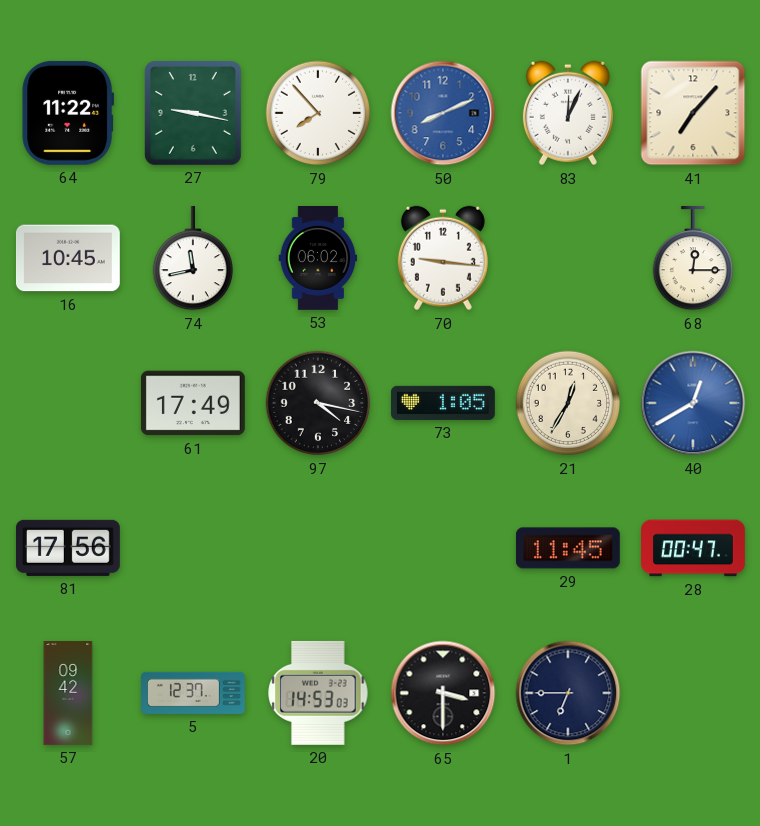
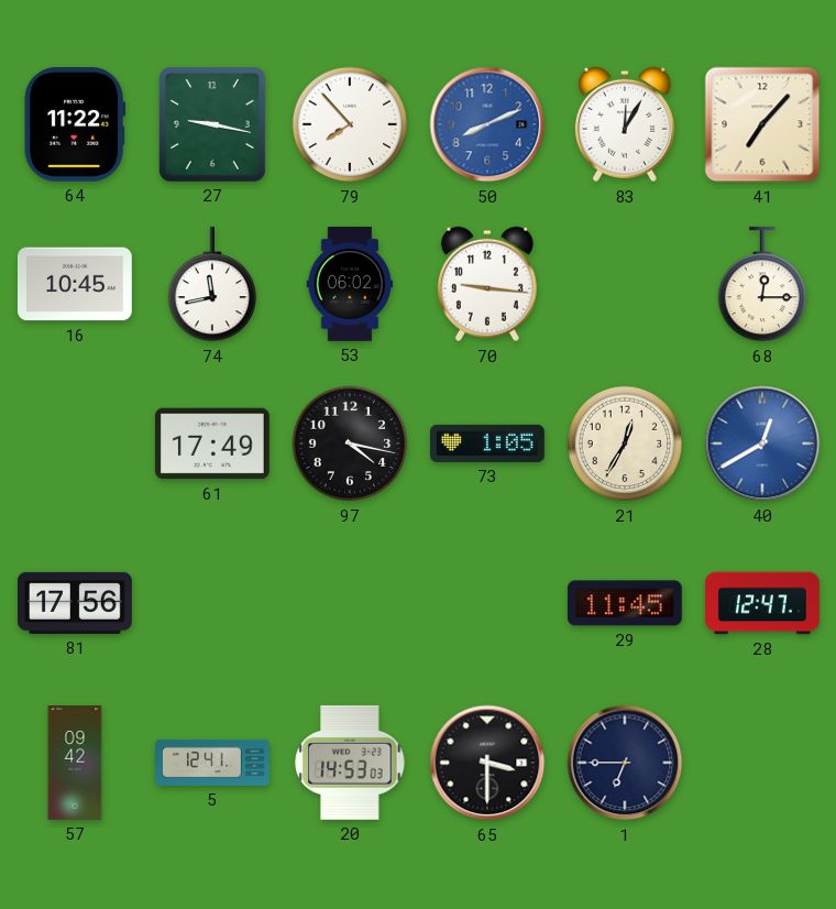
83: 12:04 -> 12:05 (625, 124)
28: 00:47 -> 12:47 (763, 603)
5: 12:37 -> 12:41 (213, 763)
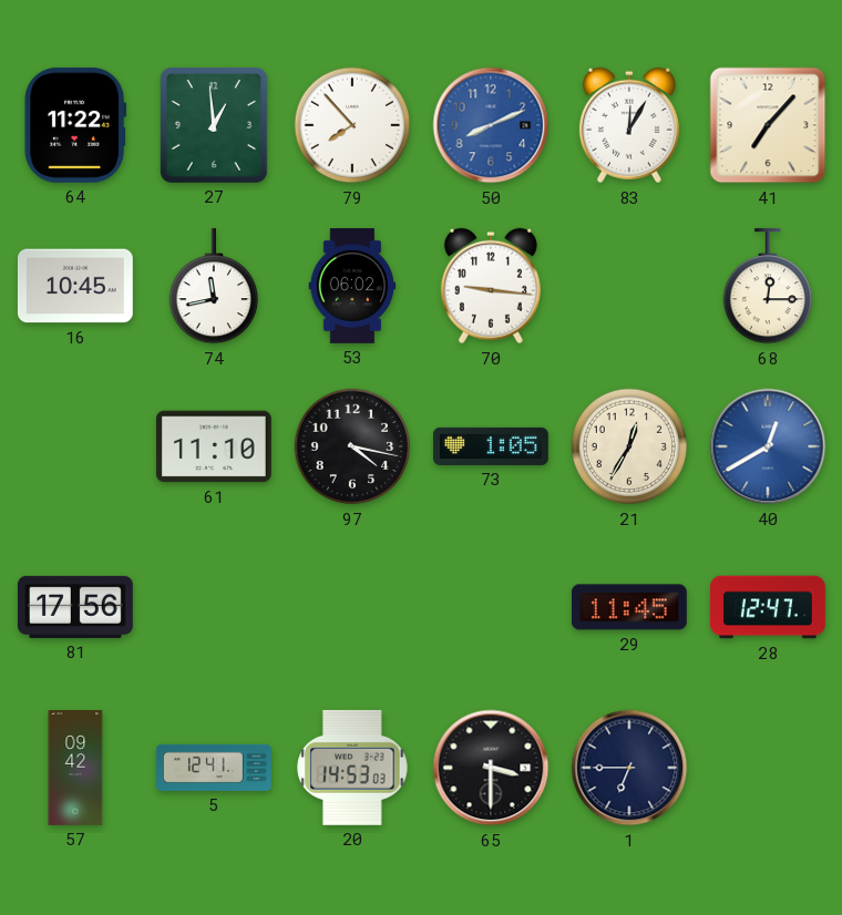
27: 9:17 -> 12:59 (214, 125)
61: 17:49 -> 11:10 (214, 446)
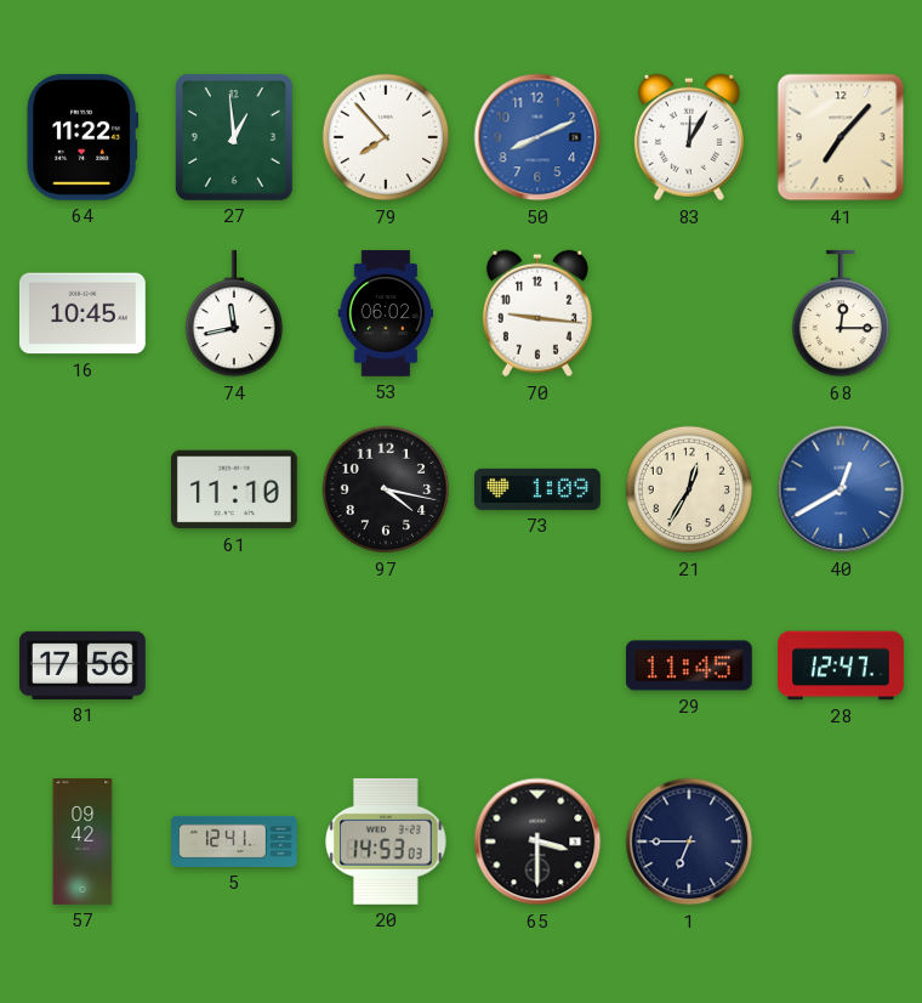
73: 1:05 -> 1:09 (537, 489)
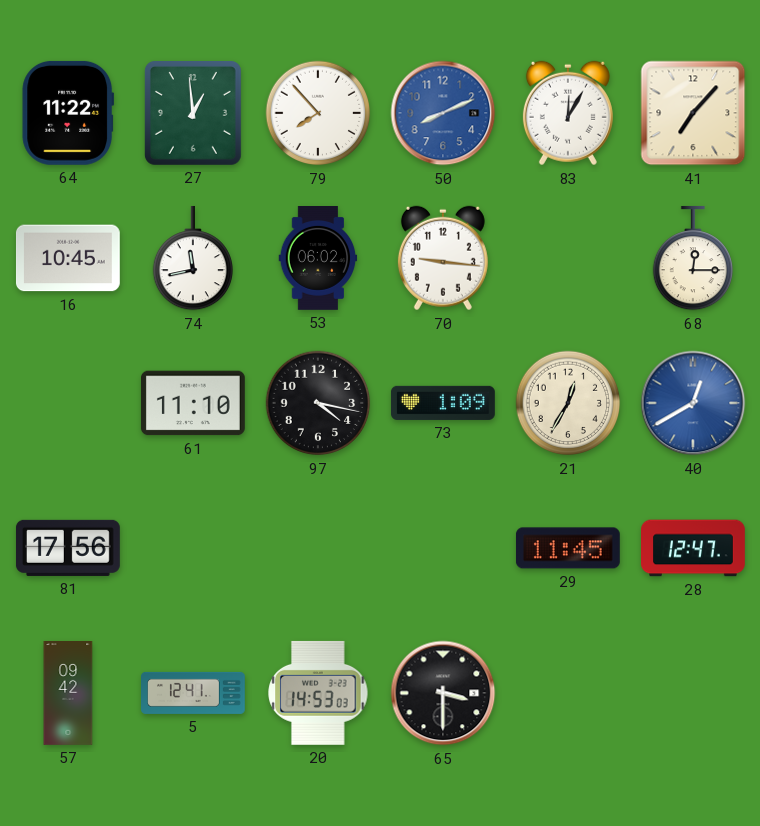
1: 6:45 -> none (689, 841)
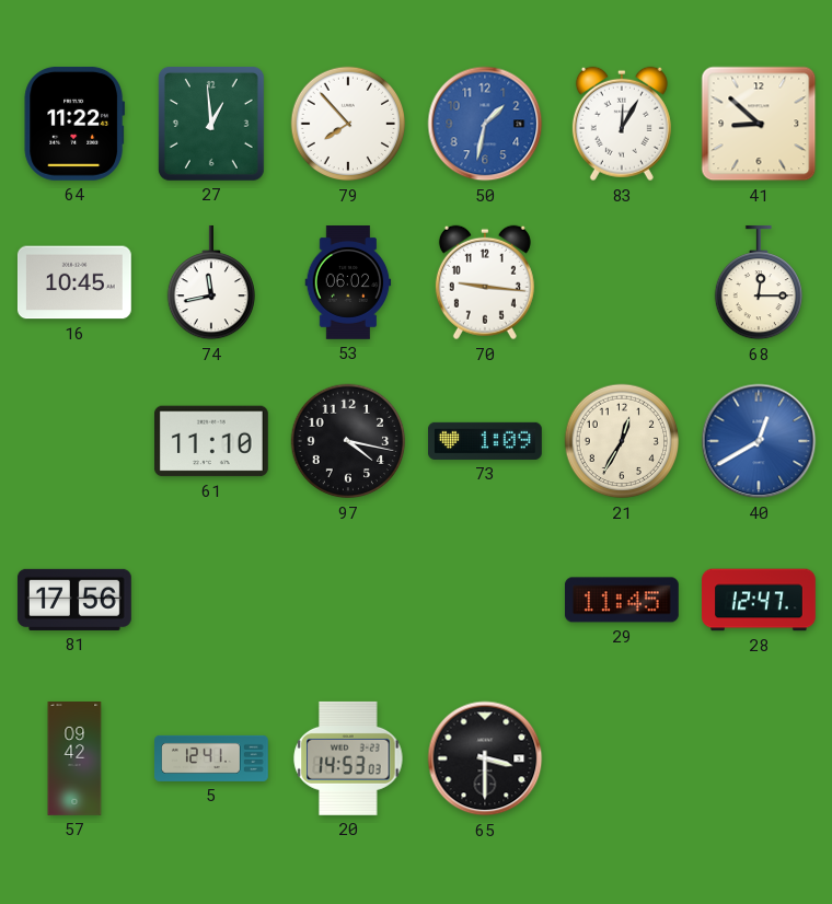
50: 8:11 -> 1:32 (485, 124)
41: 7:07 -> 8:52 (759, 124)
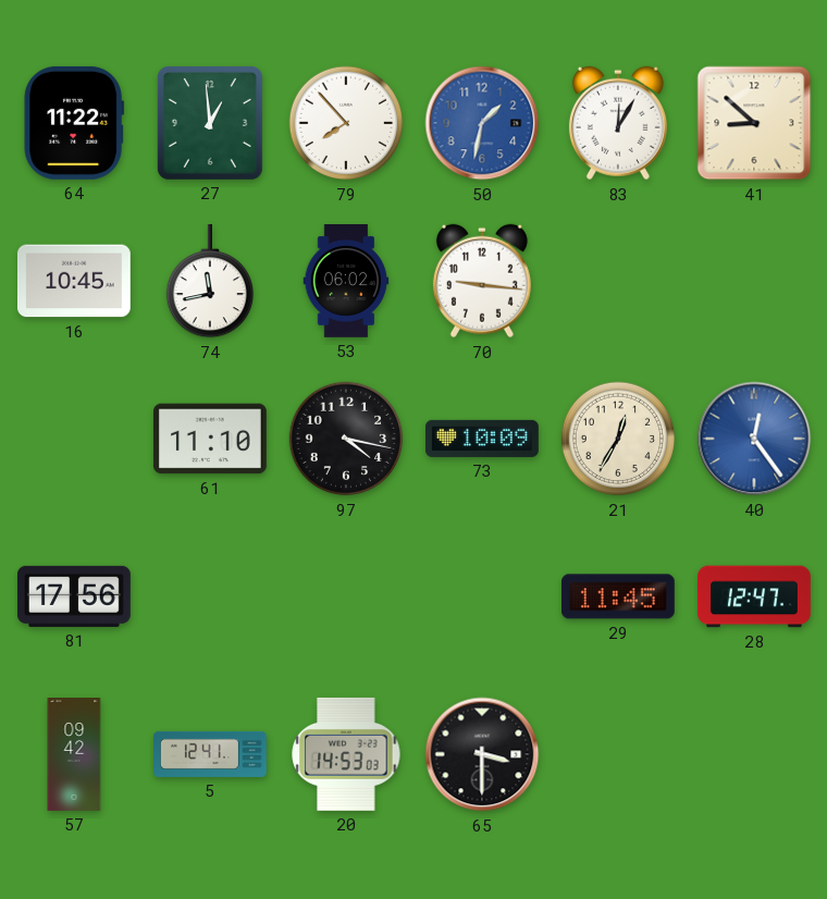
68: 12:15 -> none (758, 282)
73: 1:09 -> 10:09 (482, 439)
40: 12:40 -> 12:24 (754, 439)
